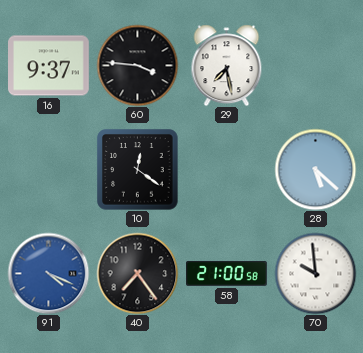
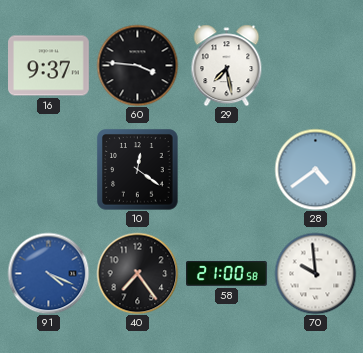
28: 5:22 -> 4:39 (315, 169)
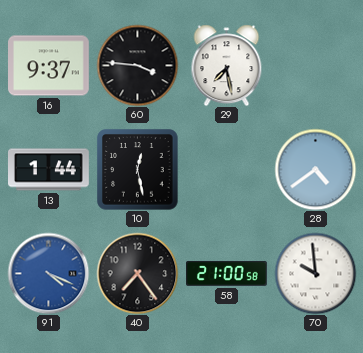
13: none -> 1:44 (49, 170)
10: 12:21 -> 12:28 (137, 169)
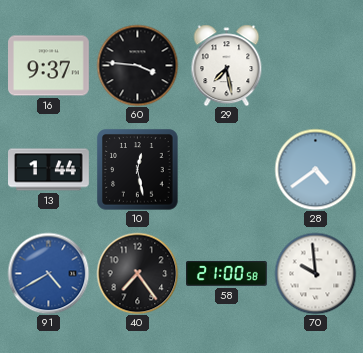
91: 4:19 -> 4:40 (48, 273)
